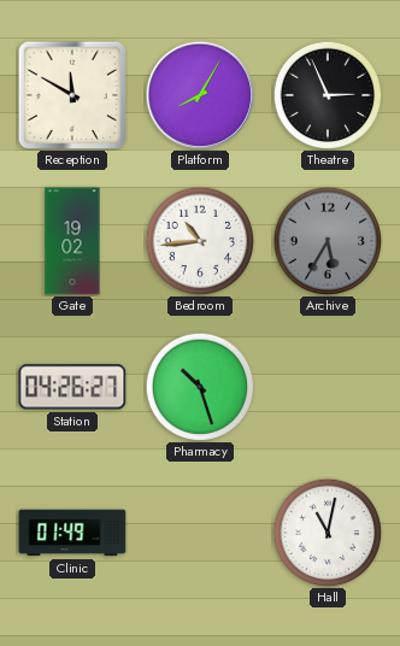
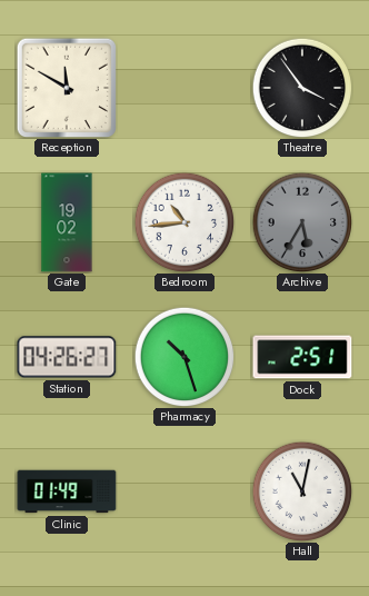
Platform: 8:05 -> none (200, 95)
Theatre: 2:56 -> 3:54 (302, 88)
Dock: none -> 2:51 (302, 357)
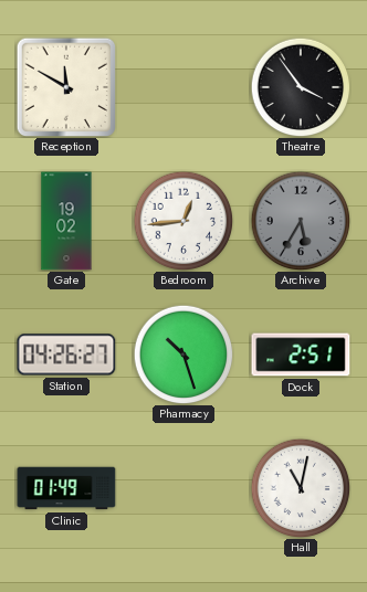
Bedroom: 10:44 -> 12:44 (183, 221)
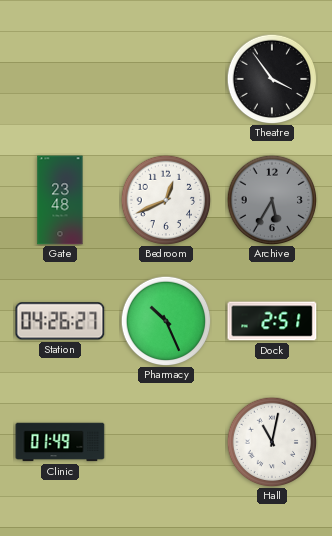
Reception: 11:50 -> none (65, 86)
Gate: 19:02 -> 23:48 (60, 200)
Bedroom: 12:44 -> 12:41 (166, 200)
Pharmacy: 10:27 -> 10:26 (166, 321)
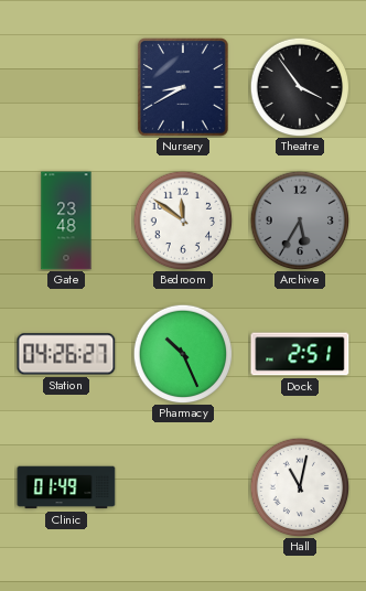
Nursery: none -> 8:40 (184, 88)
Bedroom: 12:41 -> 11:51 (183, 221)
